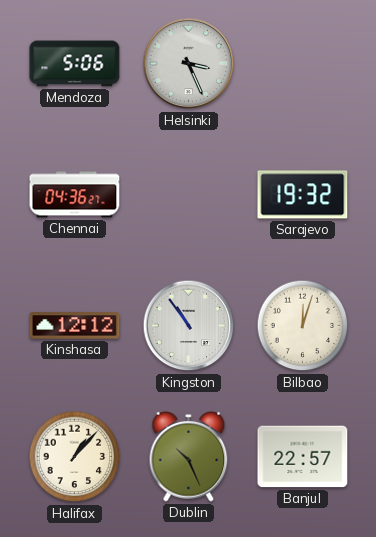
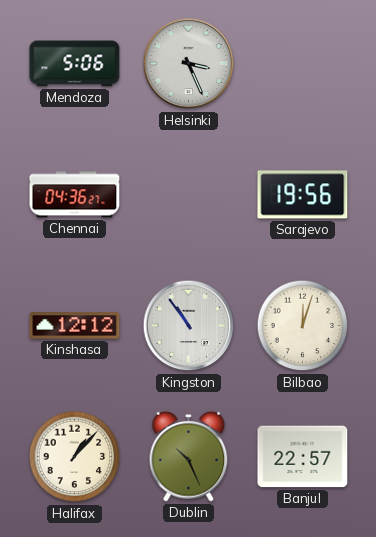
Sarajevo: 19:32 -> 19:56 (303, 195)
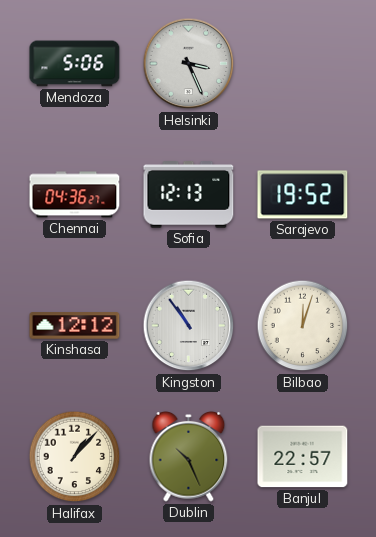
Sofia: none -> 12:13 (189, 195)
Sarajevo: 19:56 -> 19:52 (303, 195)
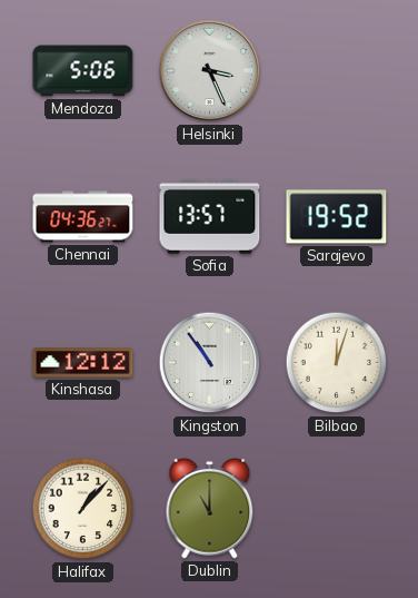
Sofia: 12:13 -> 13:57 (210, 217)
Dublin: 10:26 -> 11:00 (210, 508)
Banjul: 22:57 -> none (303, 457)
